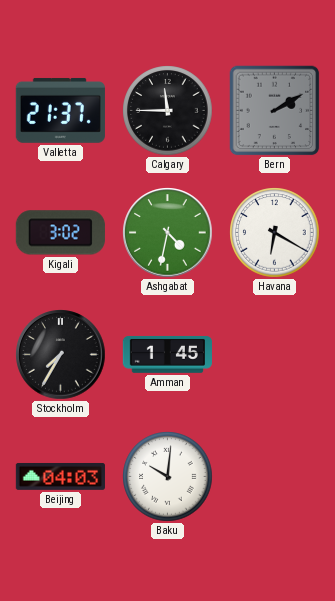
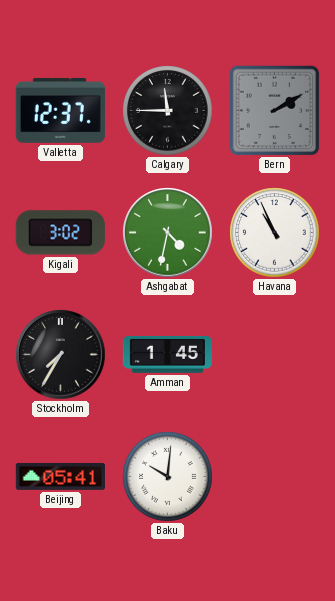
Valletta: 21:37 -> 12:37 (60, 110)
Havana: 6:20 -> 10:56 (275, 233)
Beijing: 04:03 -> 05:41 (60, 476)
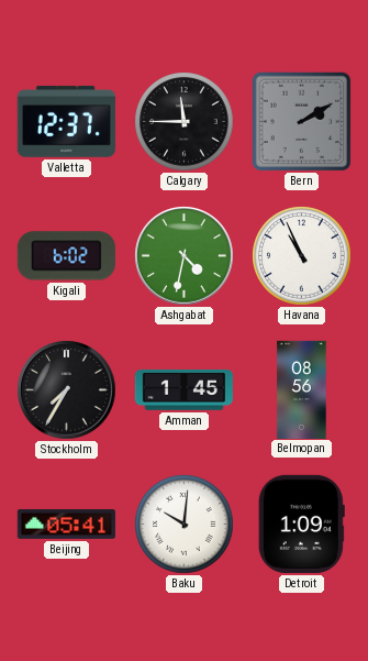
Kigali: 3:02 -> 6:02 (66, 256)
Belmopan: none -> 08:56 (302, 389)
Detroit: none -> 1:09 (301, 524)
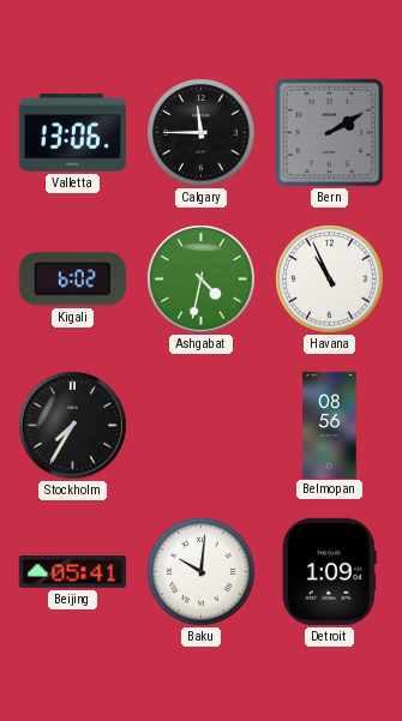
Valletta: 12:37 -> 13:06 (72, 132)
Amman: 1:45 -> none (183, 389)
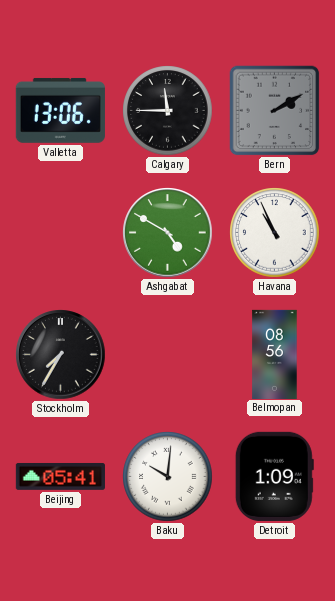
Kigali: 6:02 -> none (72, 280)
Ashgabat: 4:32 -> 4:50 (168, 233)
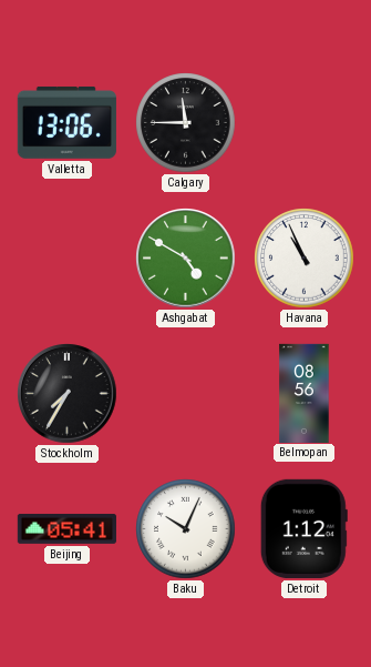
Bern: 2:10 -> none (275, 111)
Baku: 10:01 -> 10:04 (186, 529)
Detroit: 1:09 -> 1:12 (303, 528)
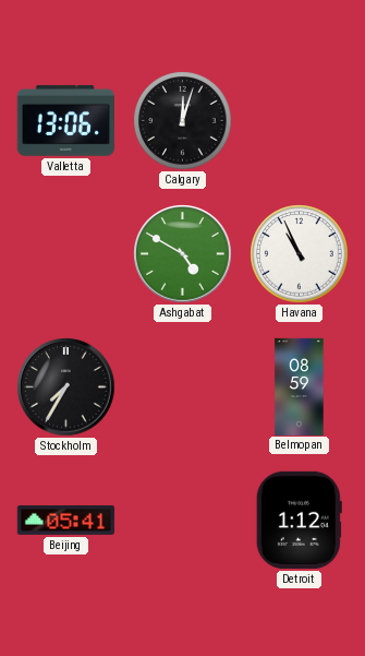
Calgary: 11:45 -> 12:03 (183, 121)
Belmopan: 08:56 -> 08:59 (300, 386)
Baku: 10:04 -> none (186, 529)
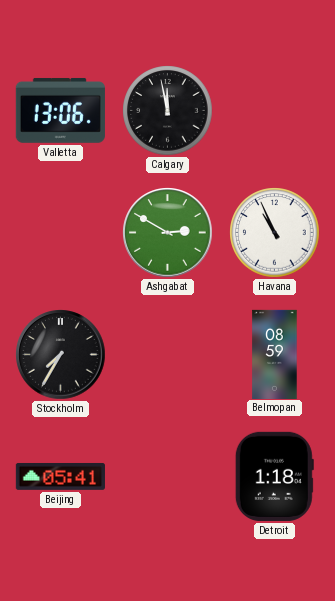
Calgary: 12:03 -> 11:58 (168, 111)
Ashgabat: 4:50 -> 2:50 (168, 233)
Detroit: 1:12 -> 1:18 (274, 476)
